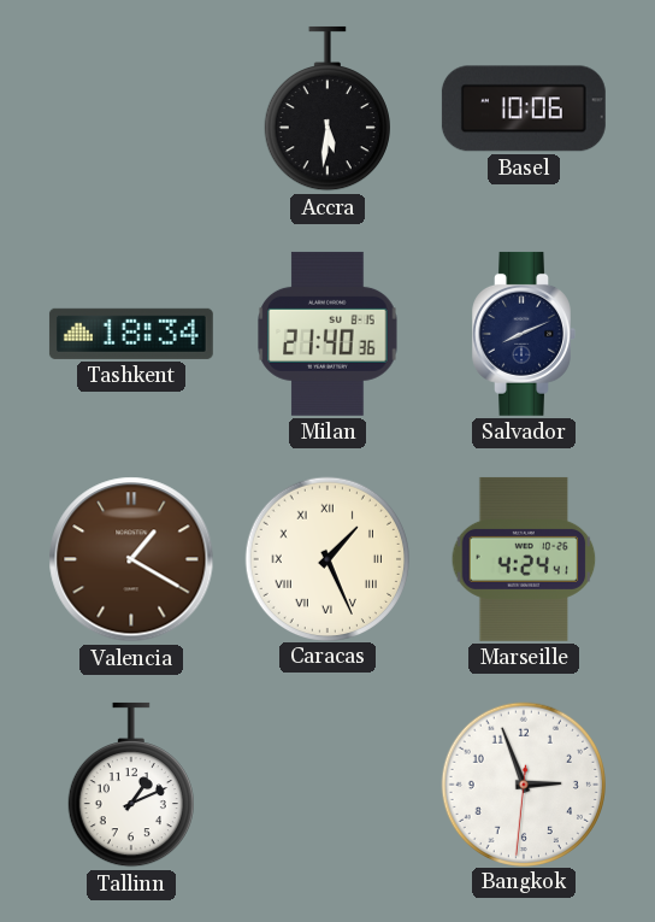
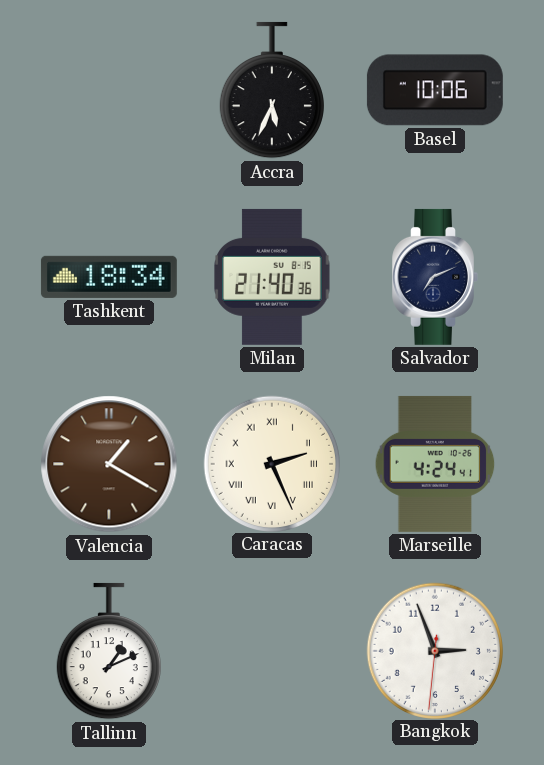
Accra: 5:31 -> 5:34 (272, 90)
Salvador: 8:11 -> 7:11 (435, 277)
Caracas: 1:26 -> 2:26 (271, 463)
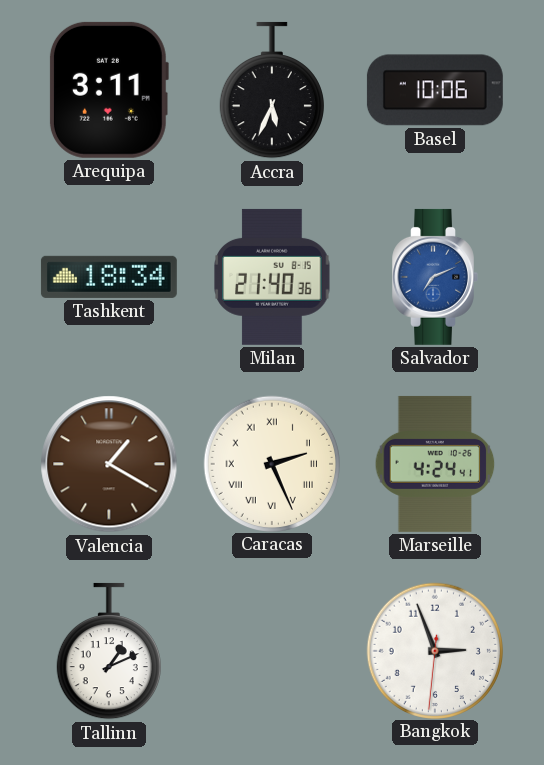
Arequipa: none -> 3:11 (108, 90)
Salvador dial: navy -> blue (435, 277)
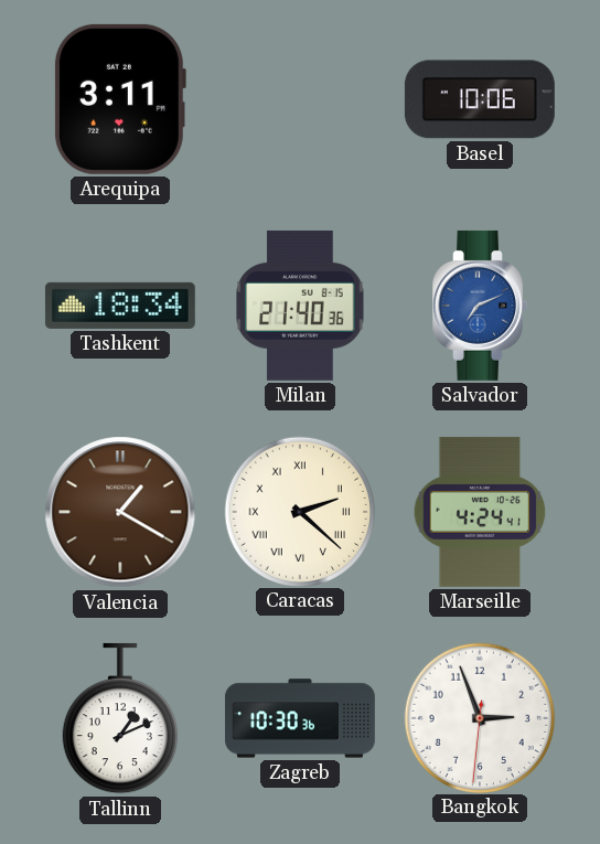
Accra: 5:34 -> none (272, 90)
Caracas: 2:26 -> 2:22 (299, 511)
Zagreb: none -> 10:30 (300, 718)
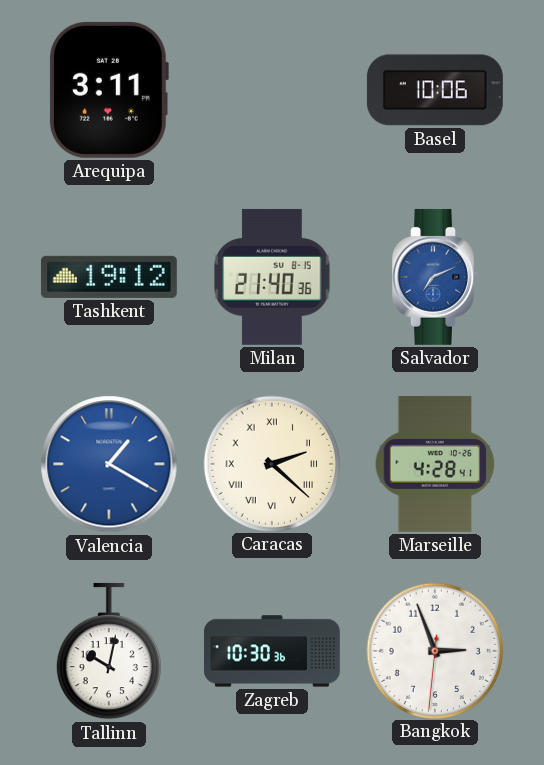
Tashkent: 18:34 -> 19:12 (109, 277)
Valencia dial: brown -> blue (109, 464)
Marseille: 4:24 -> 4:28 (435, 464)
Tallinn: 1:11 -> 10:02 (109, 651)
